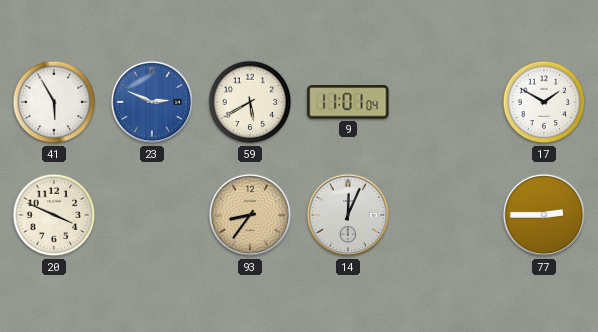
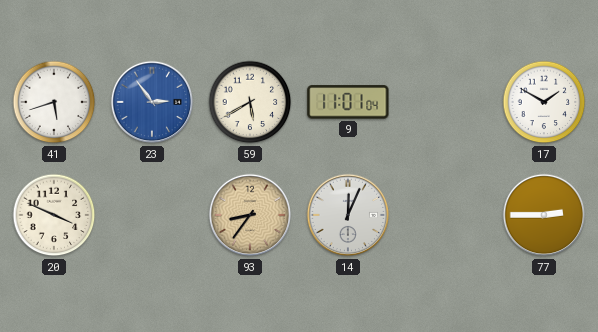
41: 5:55 -> 5:42 (54, 102)
23: 2:49 -> 2:54 (152, 102)
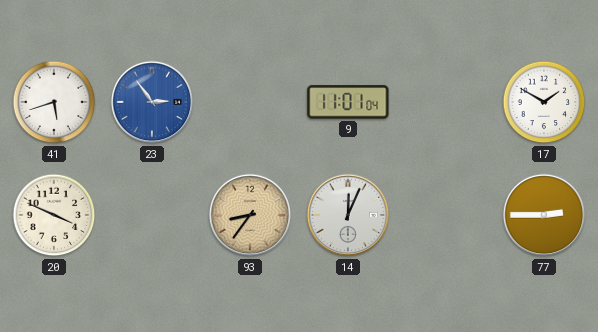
59: 5:40 -> none (250, 102)
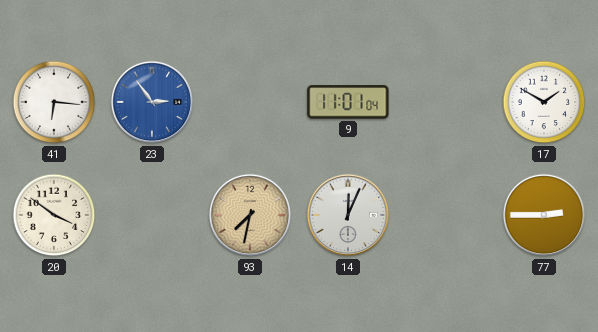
41: 5:42 -> 6:16 (54, 102)
20: 3:49 -> 3:51 (54, 215)
93: 8:36 -> 7:32 (250, 215)
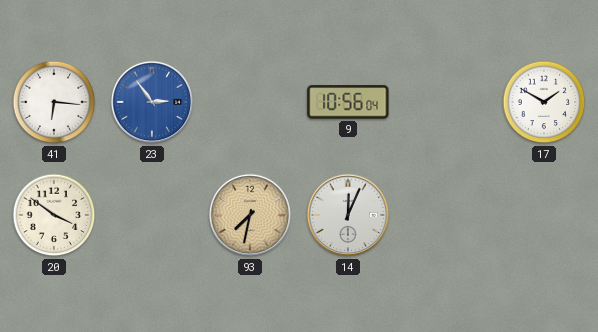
9: 11:01 -> 10:56 (348, 102)
77: 2:45 -> none (544, 215)
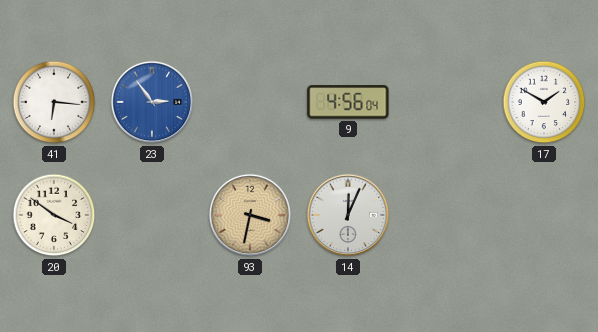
9: 10:56 -> 4:56 (348, 102)
93: 7:32 -> 3:32 (250, 215)
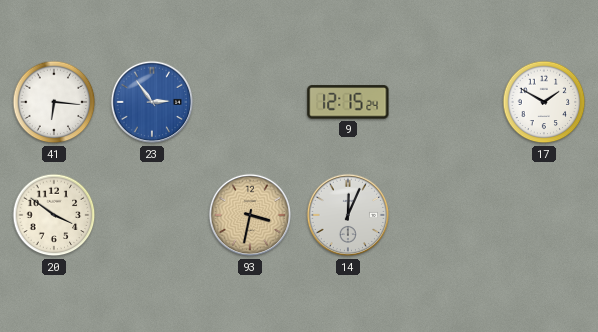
9: 4:56 -> 12:15 (348, 102)
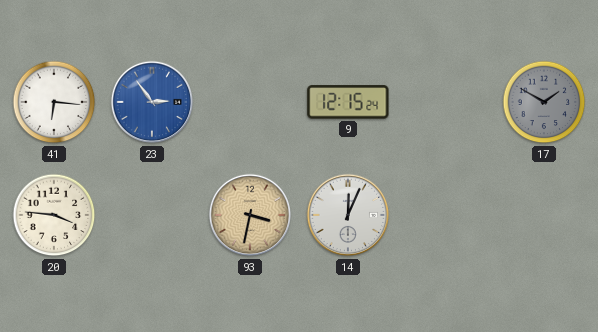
17 dial: white -> grey (544, 102)
20: 3:51 -> 3:46 (54, 215)
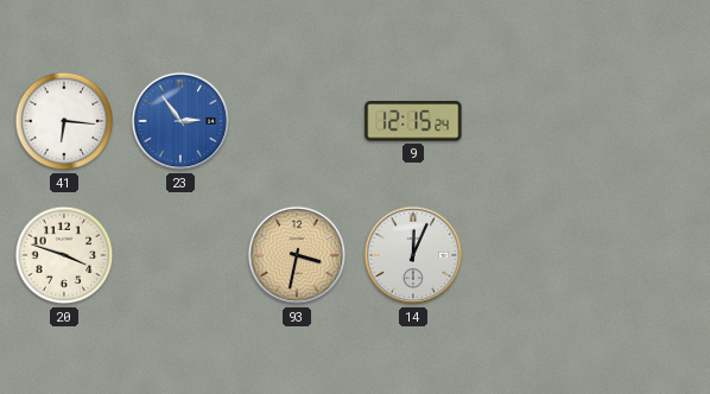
17: 1:50 -> none (544, 102)
20: 3:46 -> 3:48 (64, 255)
